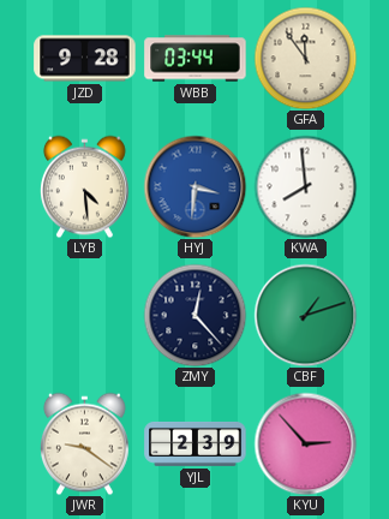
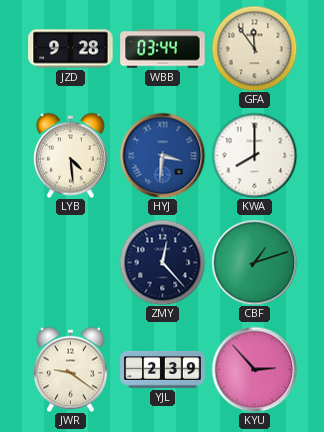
KWA: 7:59 -> 8:00 (254, 155)
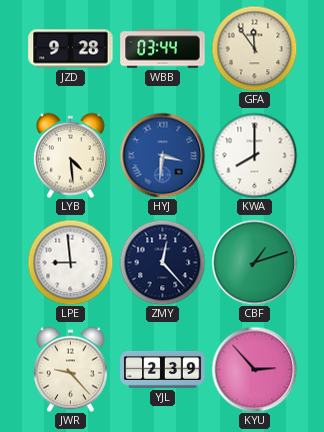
LPE: none -> 8:59 (70, 262)
JWR: 9:21 -> 9:23 (71, 369)
